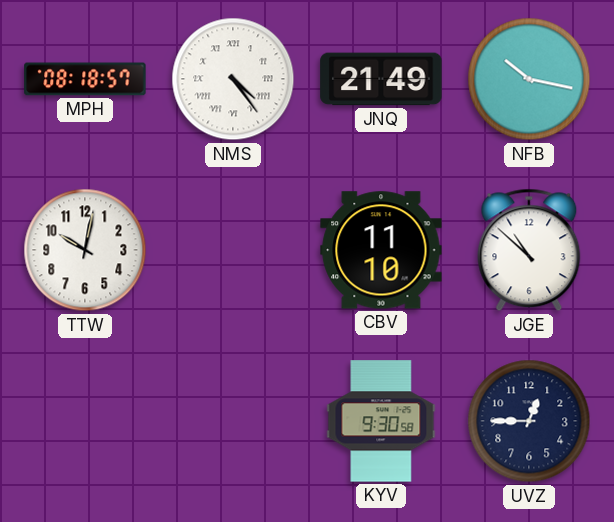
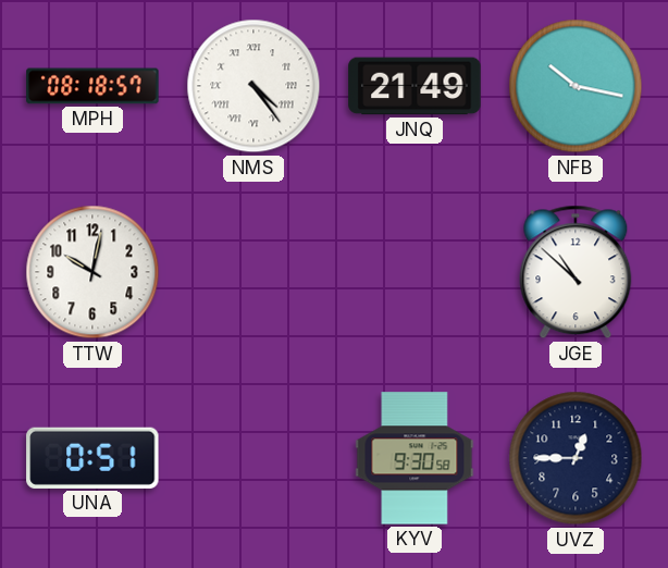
CBV: 11:10 -> none (381, 250)
UNA: none -> 0:51 (92, 458)
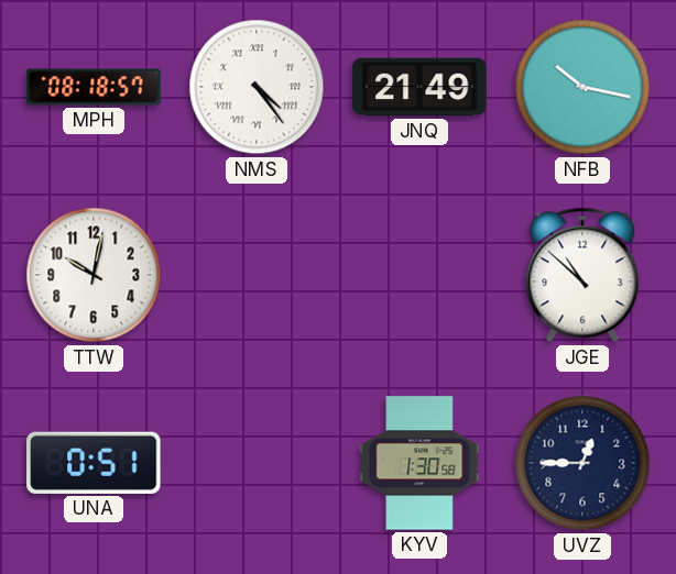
KYV: 9:30 -> 1:30 (419, 463)
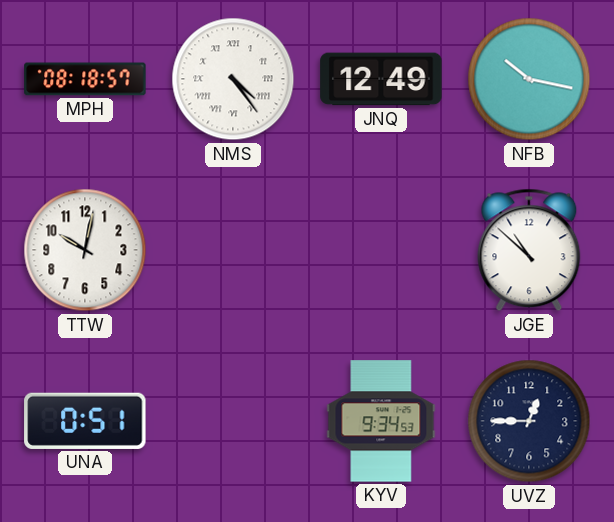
JNQ: 21:49 -> 12:49 (381, 79)
KYV: 1:30 -> 9:34 (381, 421)
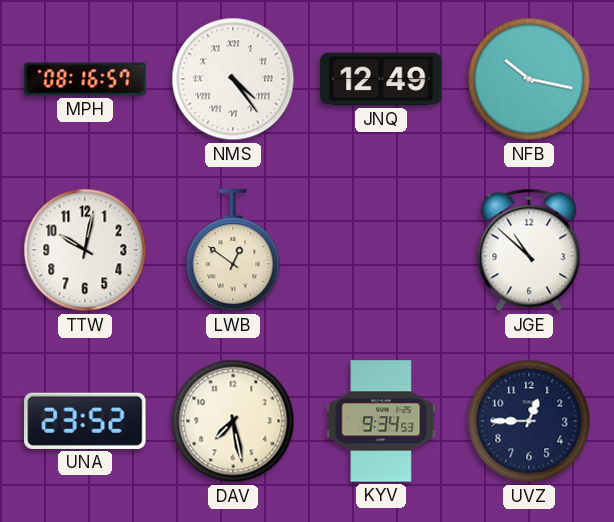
MPH: 08:18 -> 08:16 (85, 79)
LWB: none -> 12:51 (233, 251)
UNA: 0:51 -> 23:52 (85, 421)
DAV: none -> 7:28 (233, 421)
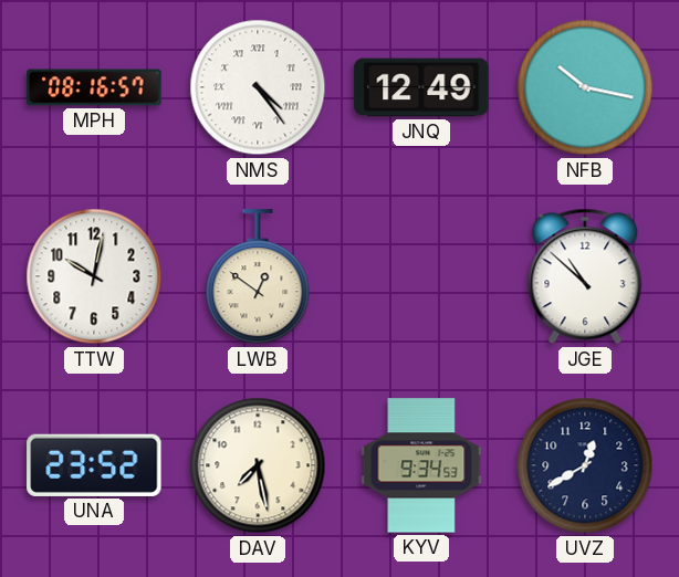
UVZ: 12:45 -> 12:40 (585, 465)
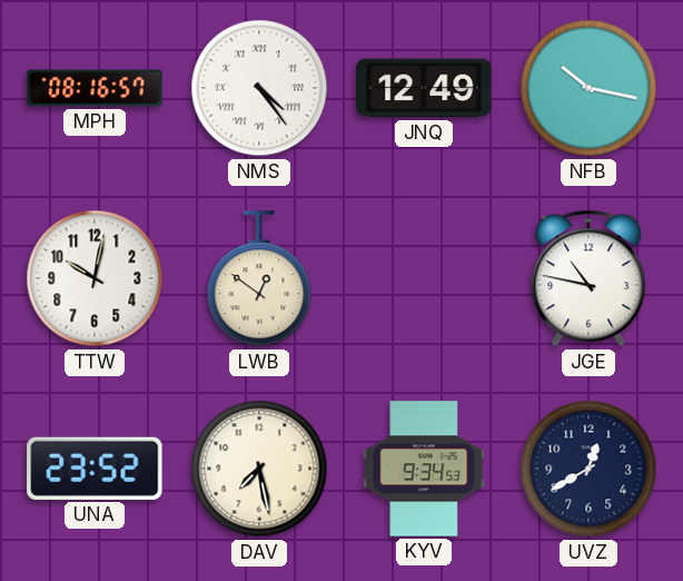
JGE: 10:52 -> 10:47 (588, 278)
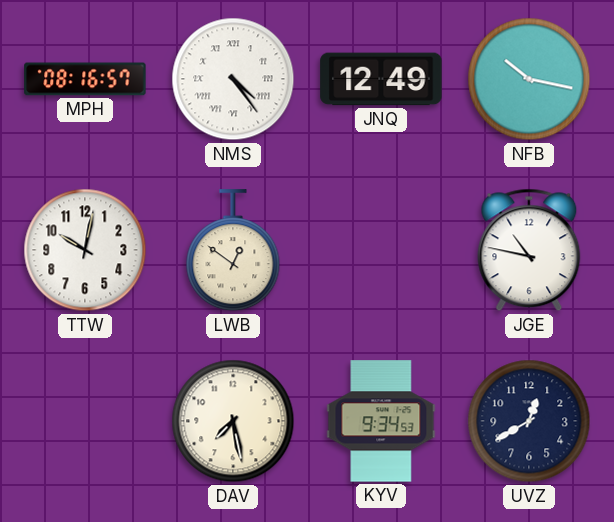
UNA: 23:52 -> none (95, 469)
